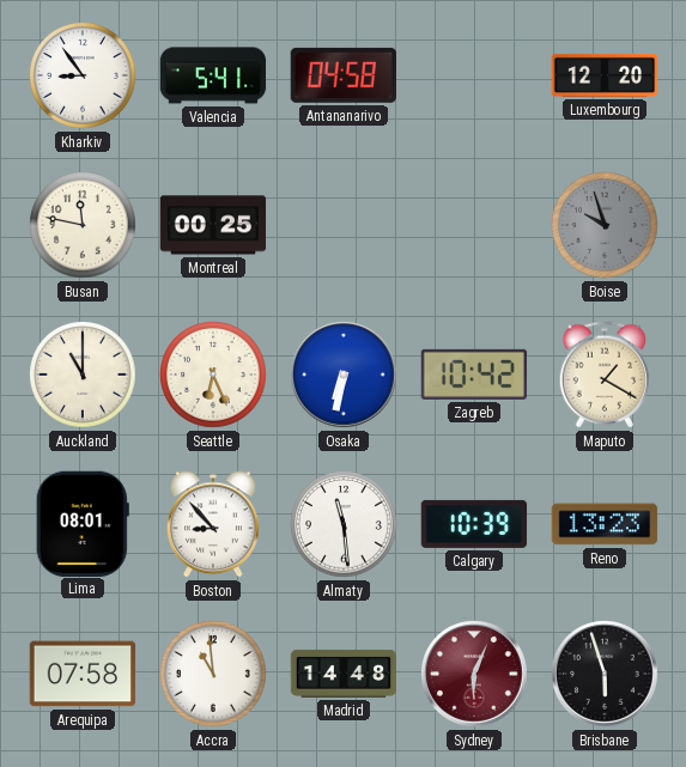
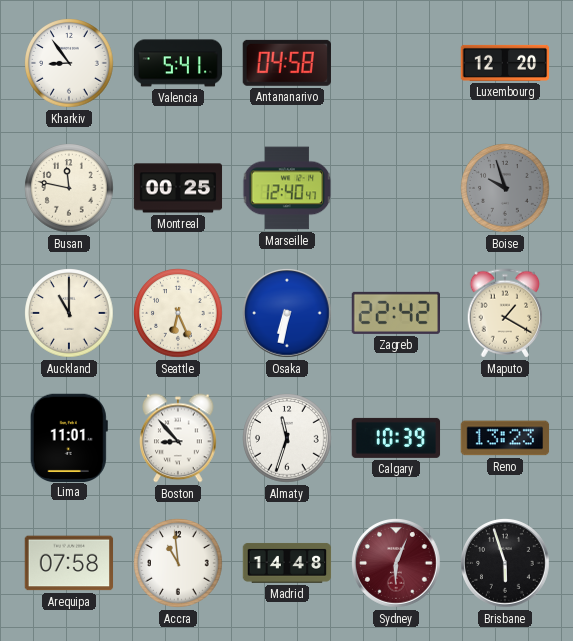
Marseille: none -> 12:40 (287, 188)
Zagreb: 10:42 -> 22:42 (395, 313)
Lima: 08:01 -> 11:01 (69, 437)
Almaty: 11:29 -> 11:33 (287, 438)
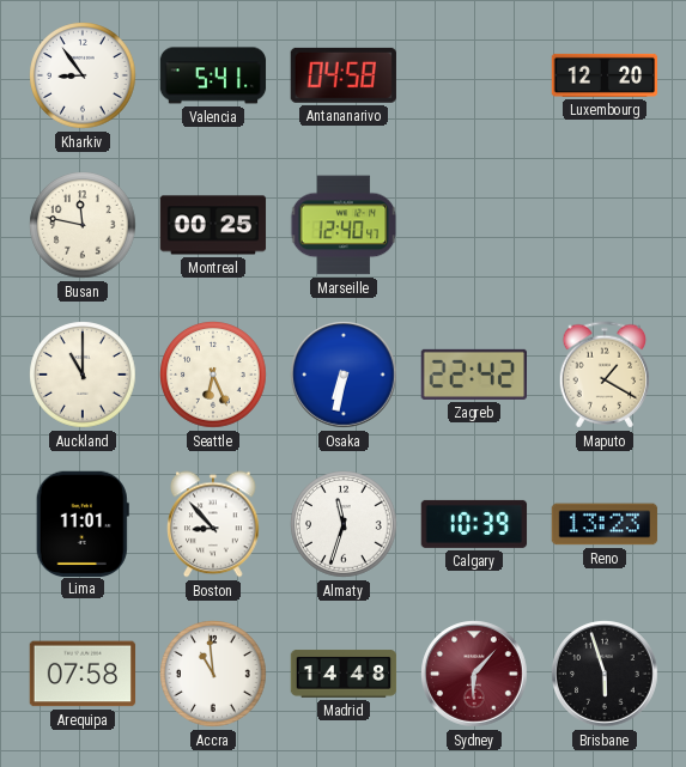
Boise: 9:57 -> none (505, 188)
Sydney: 6:04 -> 6:07 (474, 674)
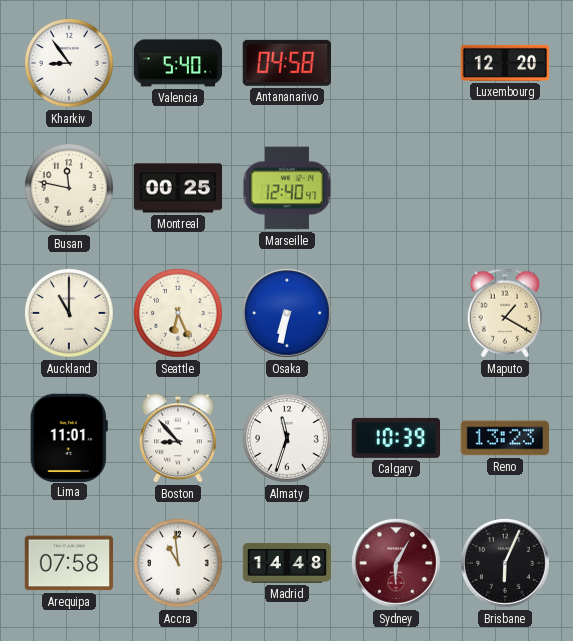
Valencia: 5:41 -> 5:40 (178, 63)
Zagreb: 22:42 -> none (473, 375)
Sydney: 6:07 -> 6:05 (396, 563)
Brisbane: 5:57 -> 6:04 (505, 563)
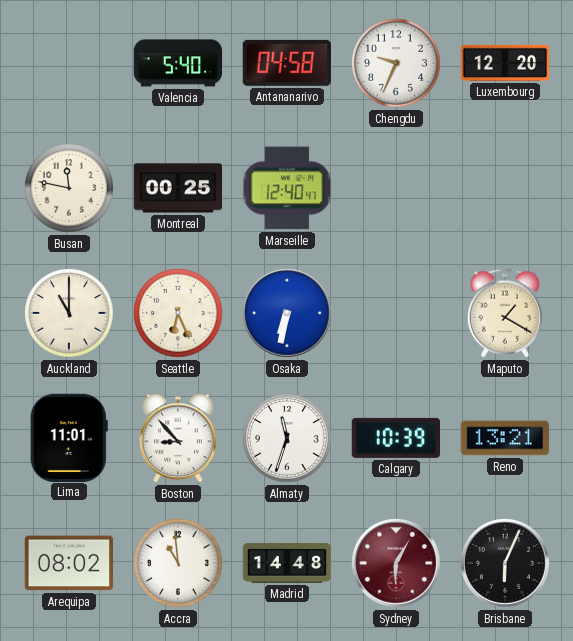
Kharkiv: 8:54 -> none (69, 63)
Chengdu: none -> 9:34 (396, 63)
Reno: 13:23 -> 13:21 (505, 438)
Arequipa: 07:58 -> 08:02 (69, 563)
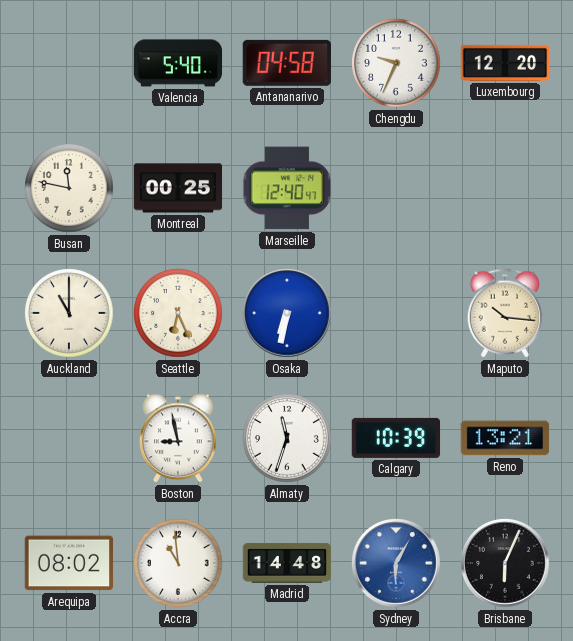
Maputo: 1:20 -> 10:16 (505, 313)
Lima: 11:01 -> none (69, 437)
Boston: 8:53 -> 8:58 (178, 438)
Sydney dial: burgundy -> blue (396, 563)
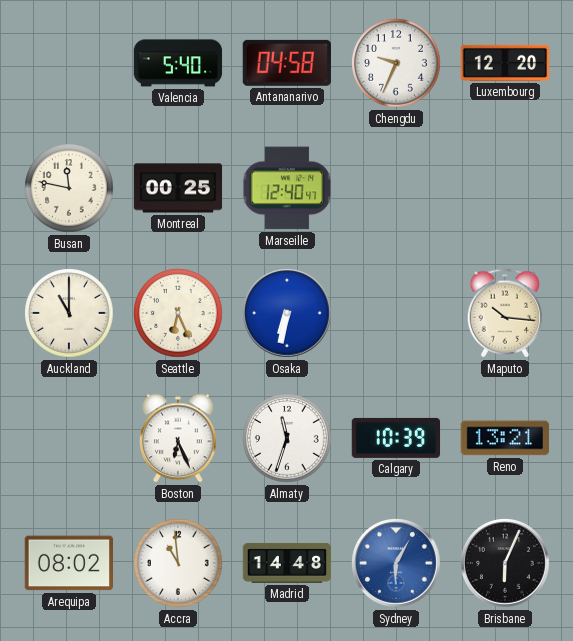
Boston: 8:58 -> 6:26 (178, 438)
